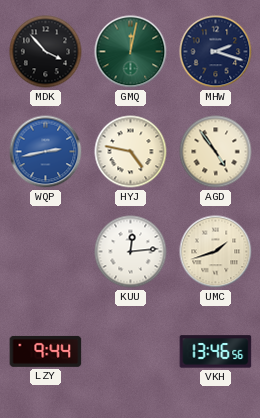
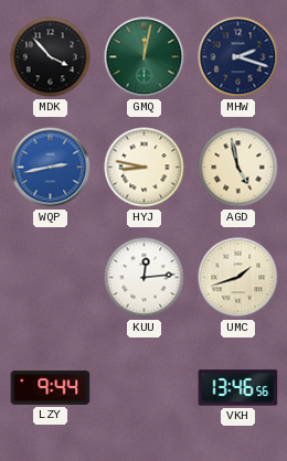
HYJ: 4:47 -> 8:47 (145, 168)
AGD: 4:54 -> 4:58 (238, 168)
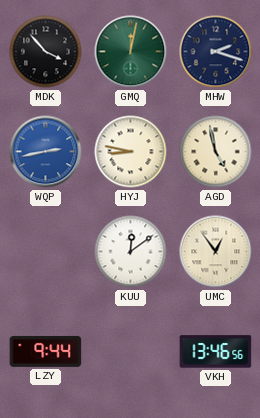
KUU: 12:14 -> 12:09 (131, 252)
UMC: 1:42 -> 12:54 (216, 252)
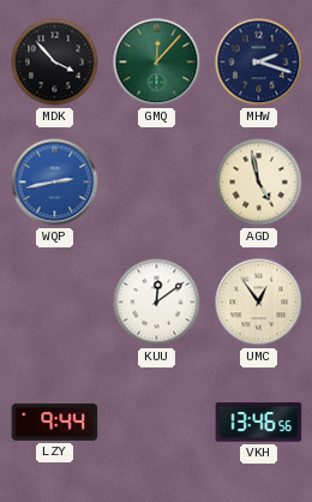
GMQ: 12:02 -> 12:07 (157, 62)
HYJ: 8:47 -> none (131, 152)
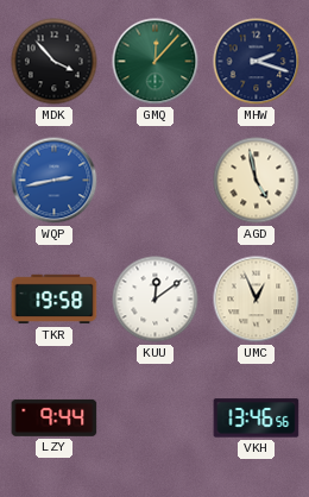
TKR: none -> 19:58 (55, 300)
UMC: 12:54 -> 12:56 (257, 300)
